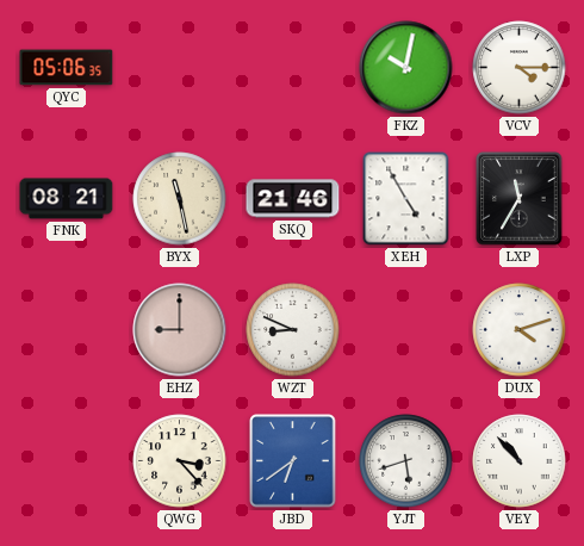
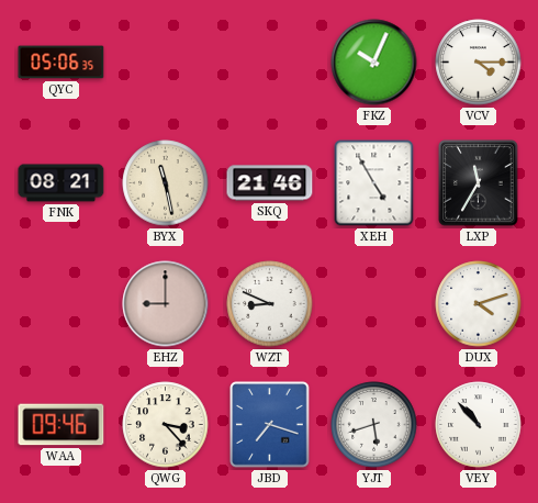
FKZ: 10:02 -> 10:04 (374, 63)
WAA: none -> 09:46 (61, 425)
JBD: 6:39 -> 7:18 (270, 425)
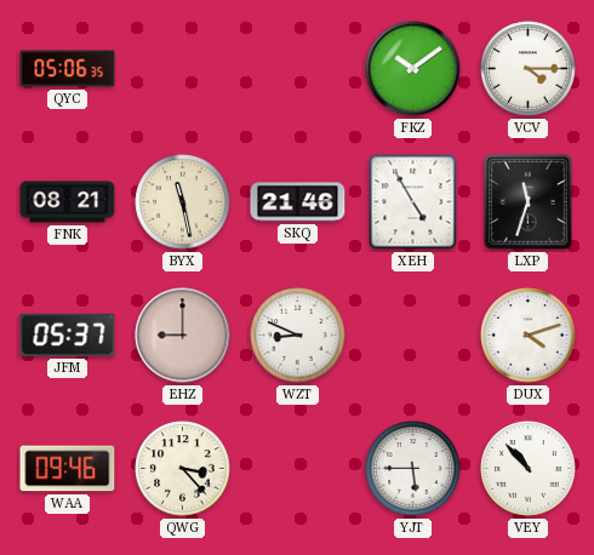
FKZ: 10:04 -> 10:09 (413, 69)
LXP: 11:35 -> 11:33 (529, 202)
JFM: none -> 05:37 (68, 334)
JBD: 7:18 -> none (270, 425)
YJT: 5:42 -> 5:45 (413, 469)
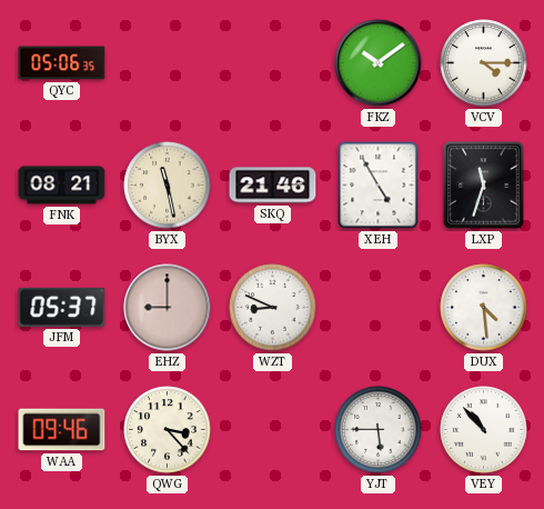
DUX: 4:12 -> 4:29 (484, 308)
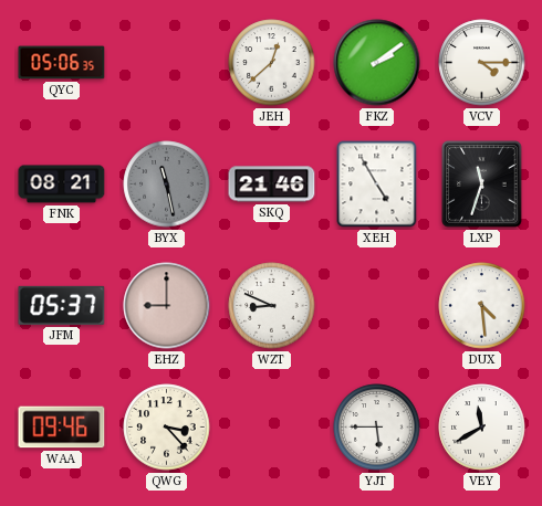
JEH: none -> 12:38 (272, 63)
FKZ: 10:09 -> 2:09 (377, 63)
BYX dial: cream -> grey (167, 185)
VEY: 10:53 -> 11:40 (482, 428)
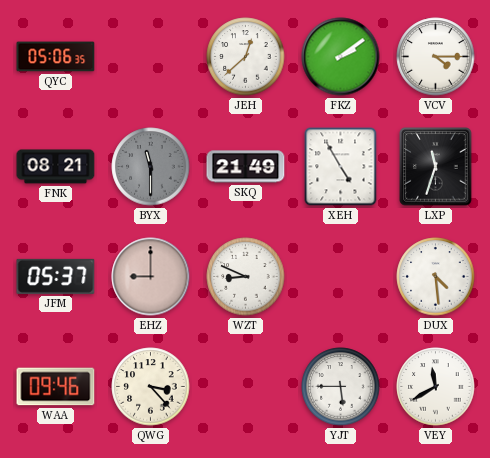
BYX: 11:28 -> 11:30 (151, 167)
SKQ: 21:46 -> 21:49 (246, 167)
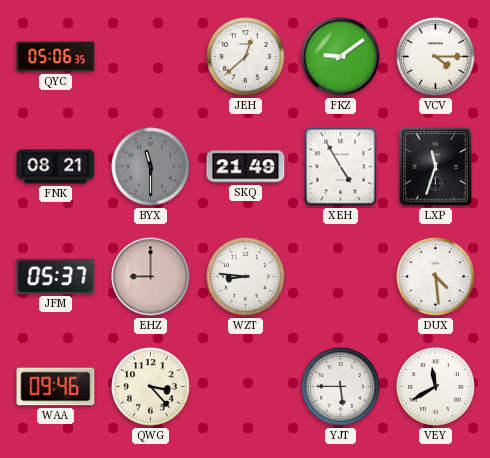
FKZ: 2:09 -> 9:09 (341, 57)
WZT: 8:49 -> 8:46 (246, 277)
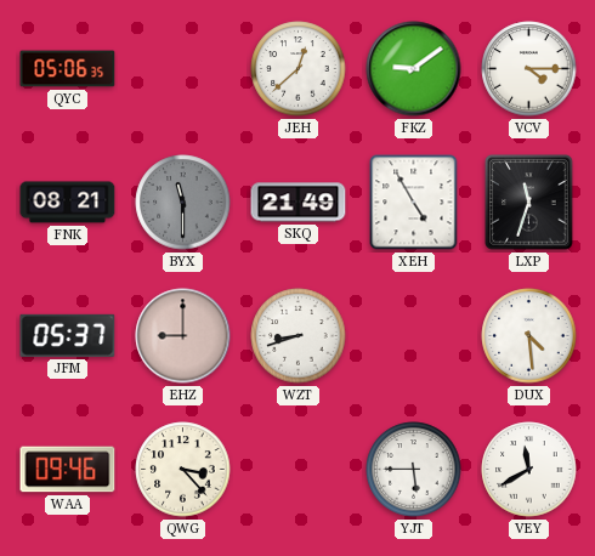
WZT: 8:46 -> 8:42 (299, 336)
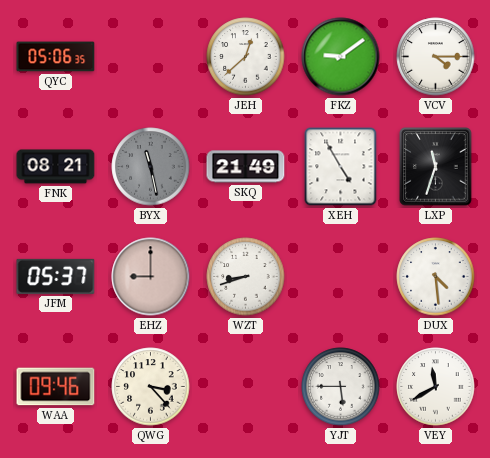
BYX: 11:30 -> 11:28 (151, 167)
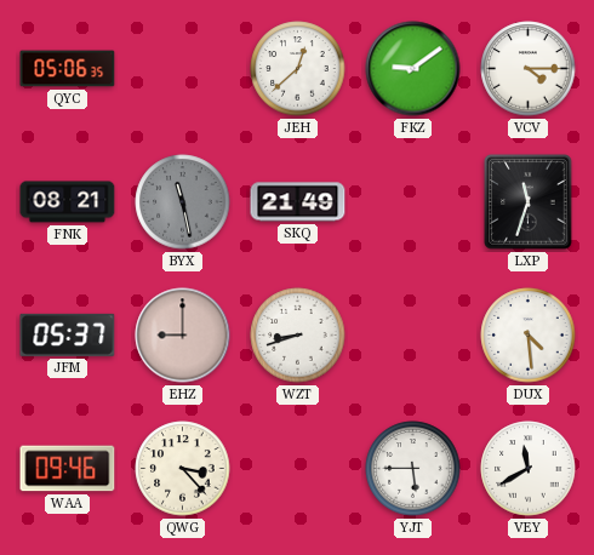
XEH: 4:55 -> none (341, 167)
